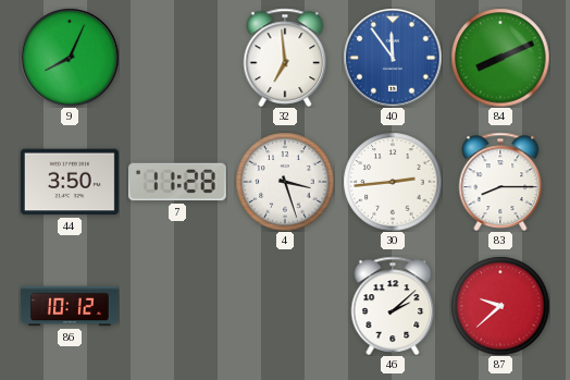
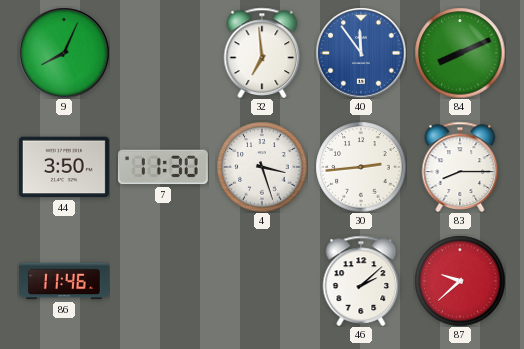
7: 11:28 -> 11:30 (163, 167)
86: 10:12 -> 11:46 (64, 281)
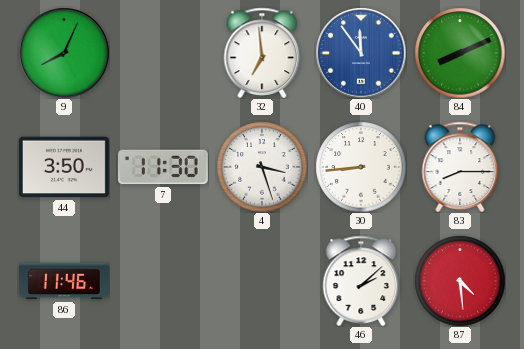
30: 2:44 -> 8:44 (361, 167)
87: 9:38 -> 4:29 (460, 281)
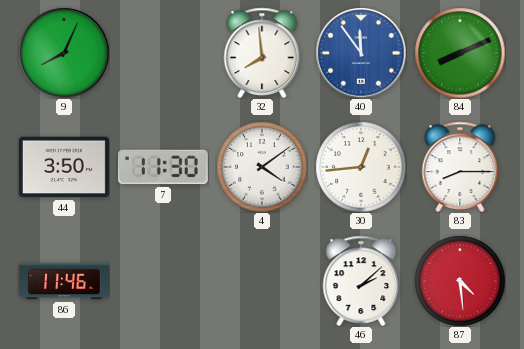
32: 6:59 -> 7:59 (262, 53)
4: 3:27 -> 4:09 (262, 167)
30: 8:44 -> 12:44 (361, 167)
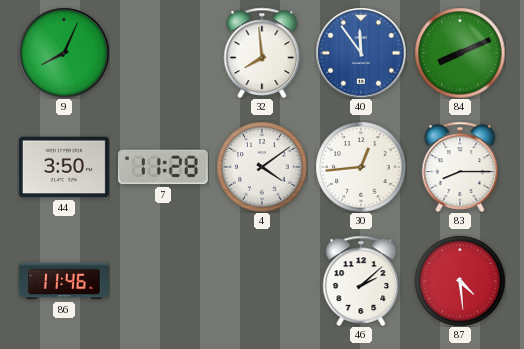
7: 11:30 -> 11:28 (163, 167)
